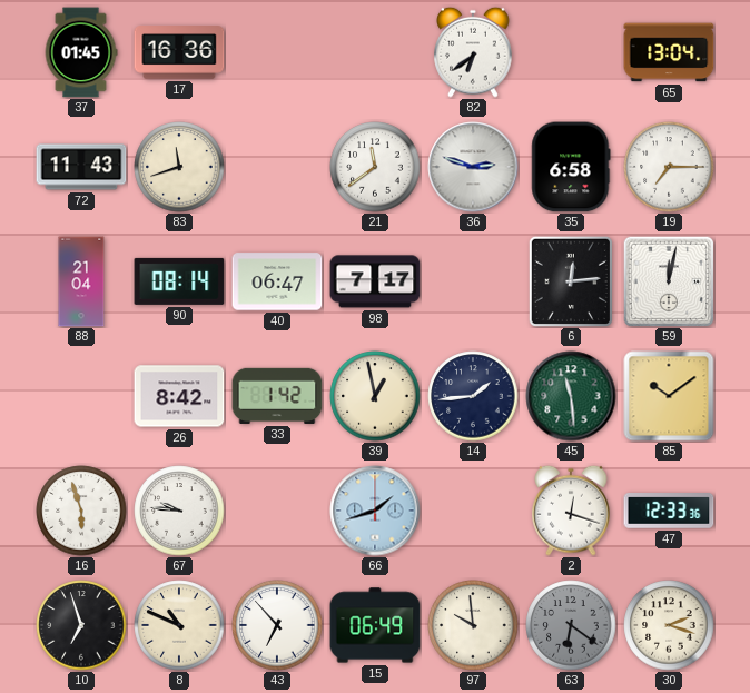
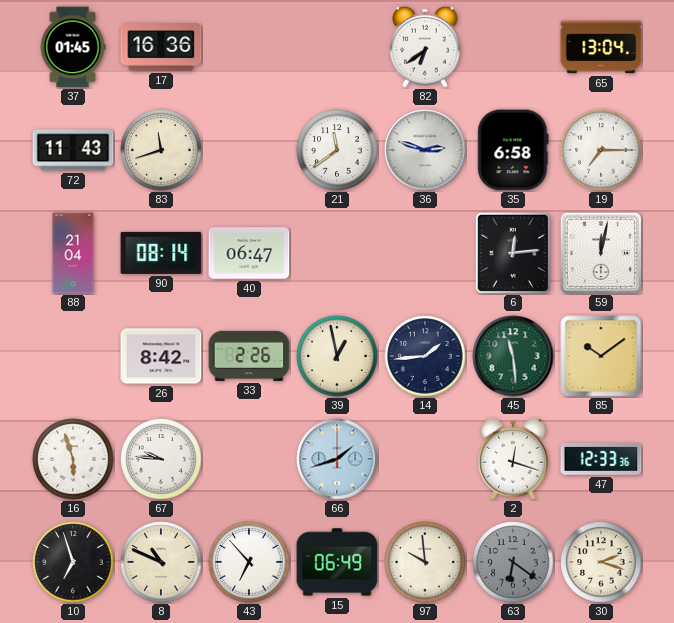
98: 7:17 -> none (375, 281)
33: 1:42 -> 2:26 (249, 356)
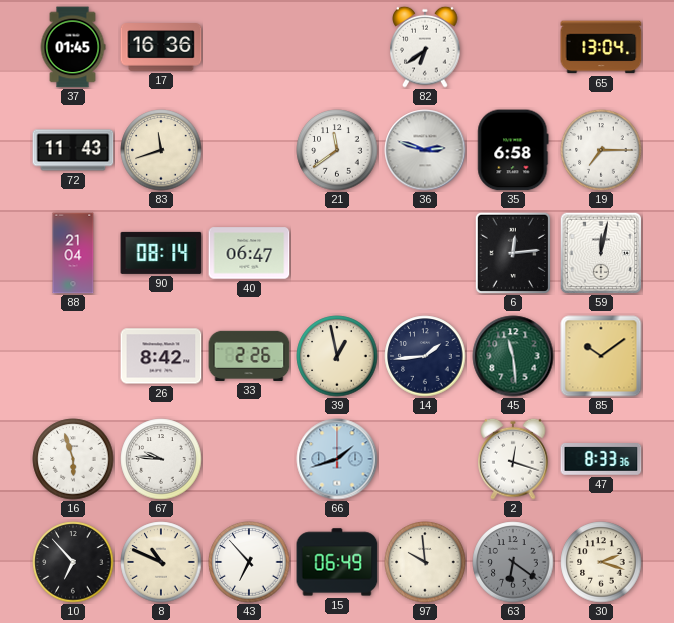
47: 12:33 -> 8:33 (601, 460)
10: 6:57 -> 6:53 (73, 562)
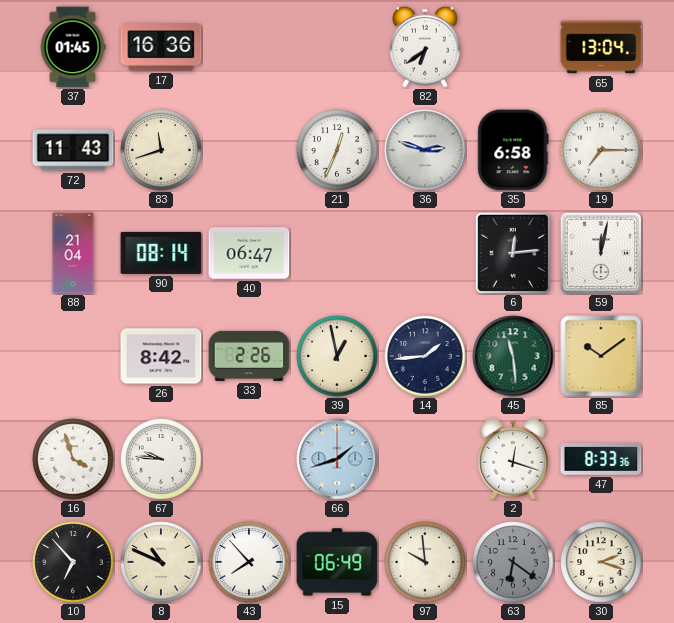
21: 11:39 -> 12:34 (337, 150)
16: 5:57 -> 3:57 (73, 459)
43: 6:53 -> 7:53 (249, 562)
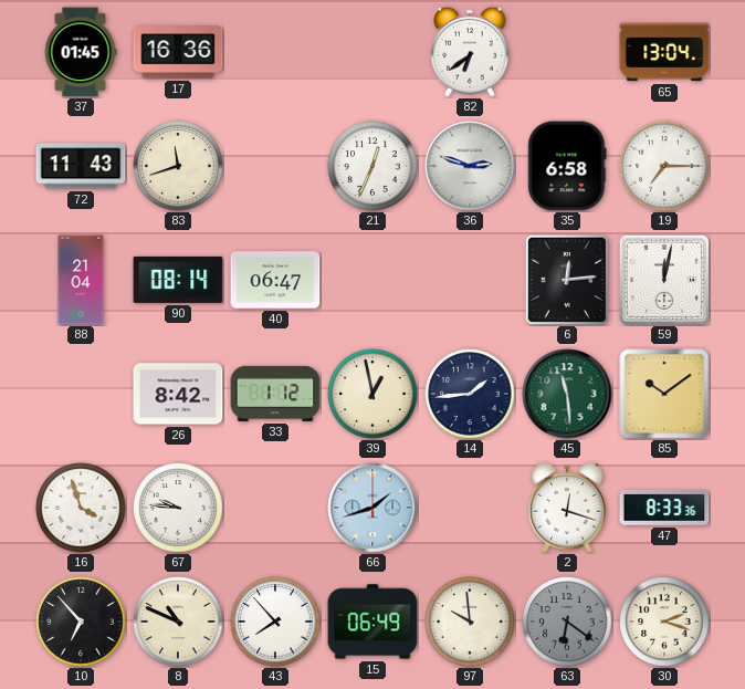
33: 2:26 -> 1:12 (275, 394)
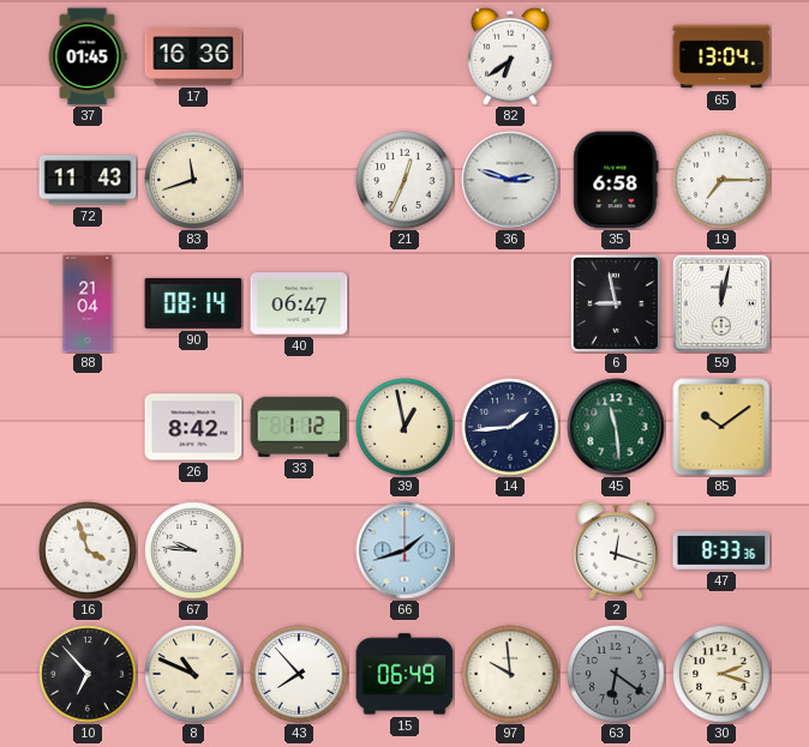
6: 12:14 -> 8:58 (616, 303)
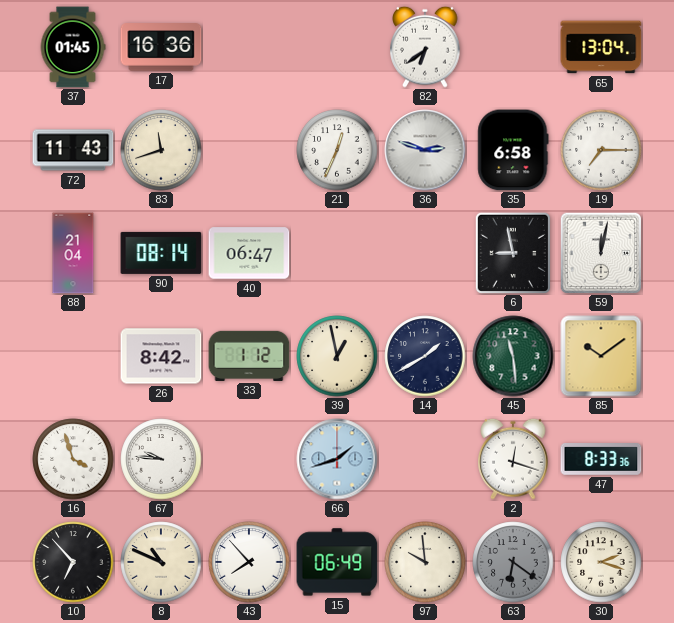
14: 1:44 -> 1:40 (425, 356)
